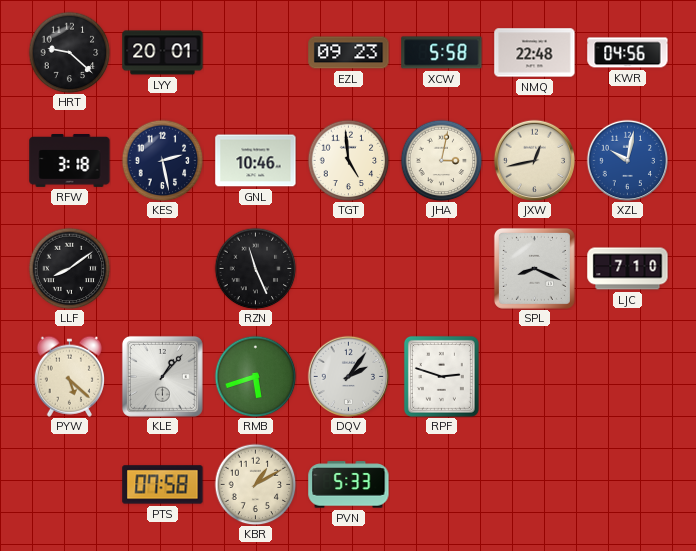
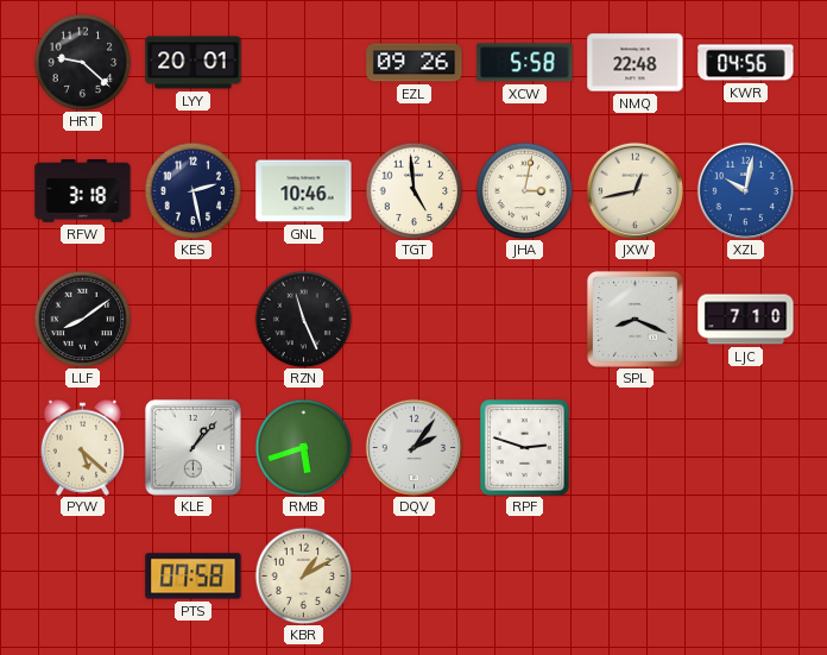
EZL: 09:23 -> 09:26 (415, 63)
PVN: 5:33 -> none (349, 485)
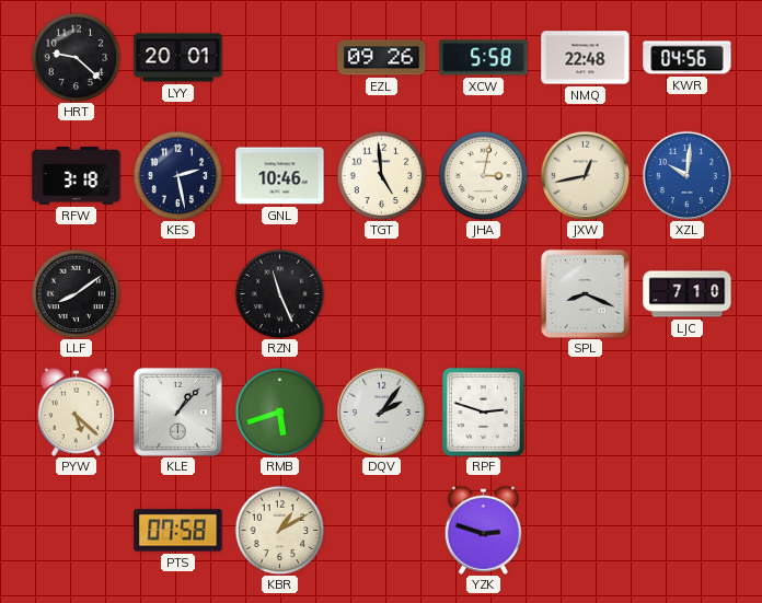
XZL: 10:02 -> 10:01 (686, 175)
YZK: none -> 2:48 (483, 530)
